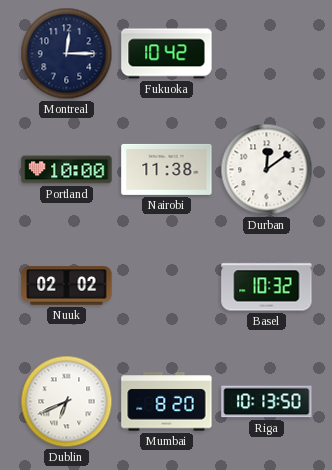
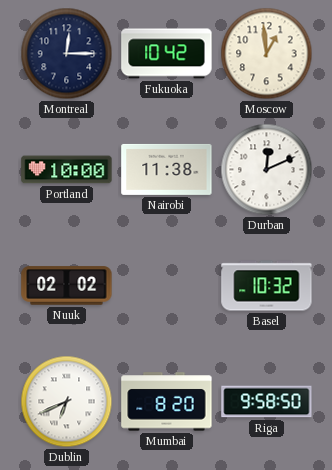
Moscow: none -> 12:59 (267, 54)
Durban: 12:09 -> 12:11 (267, 170)
Riga: 10:13 -> 9:58 (267, 402)
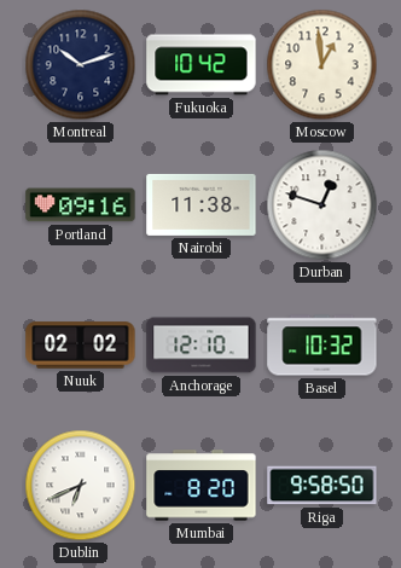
Montreal: 12:15 -> 10:12 (81, 65)
Portland: 10:00 -> 09:16 (81, 205)
Durban: 12:11 -> 12:48 (322, 205)
Anchorage: none -> 12:10 (202, 346)
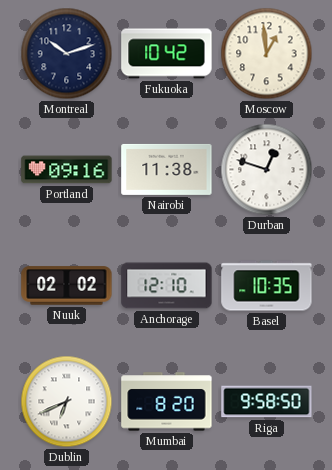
Basel: 10:32 -> 10:35 (267, 286)
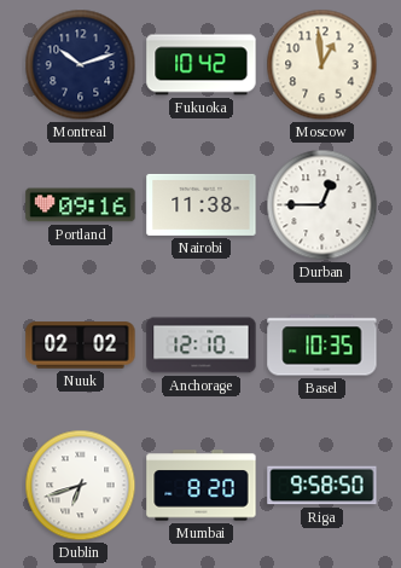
Durban: 12:48 -> 12:45 (322, 205)
Dublin: 6:41 -> 6:42 (81, 486)
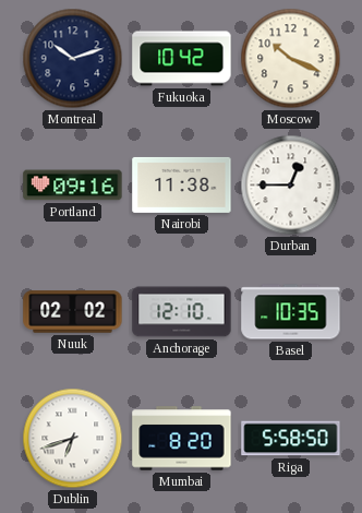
Moscow: 12:59 -> 10:19 (291, 59)
Riga: 9:58 -> 5:58 (291, 439)
